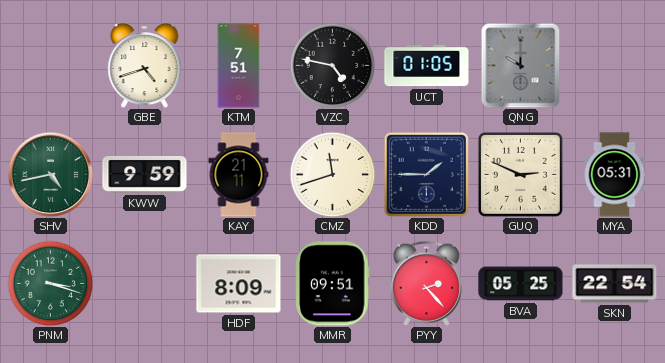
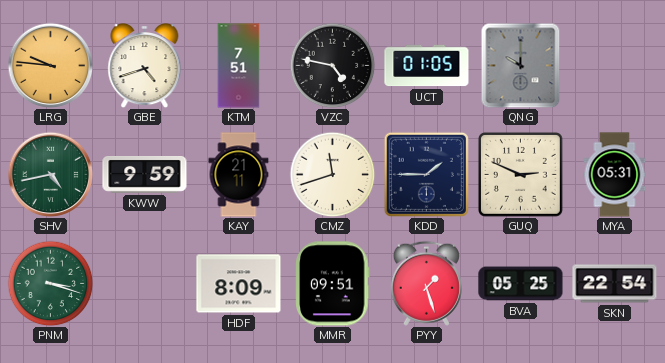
LRG: none -> 9:46 (50, 65)
PYY: 2:23 -> 1:27 (426, 283)
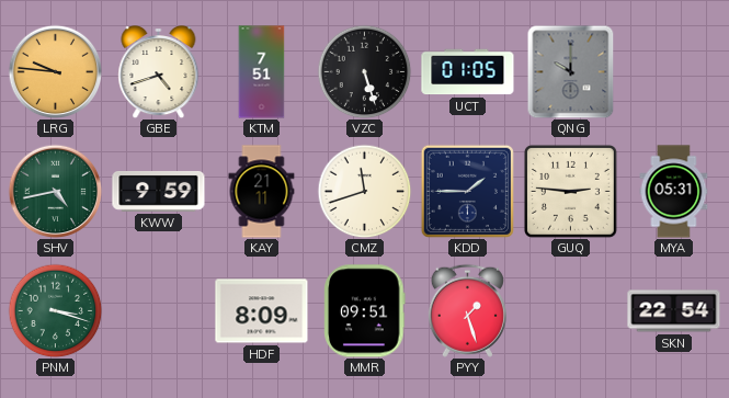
VZC: 4:47 -> 5:27 (364, 71)
GUQ: 2:49 -> 2:46 (570, 191)
BVA: 05:25 -> none (521, 284)
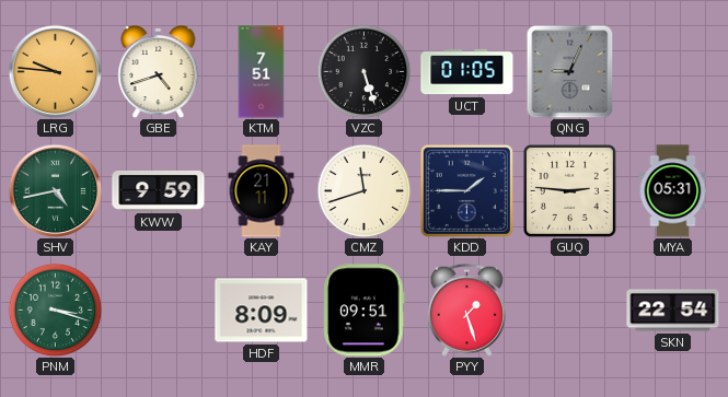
QNG: 10:00 -> 9:04 (570, 71)
